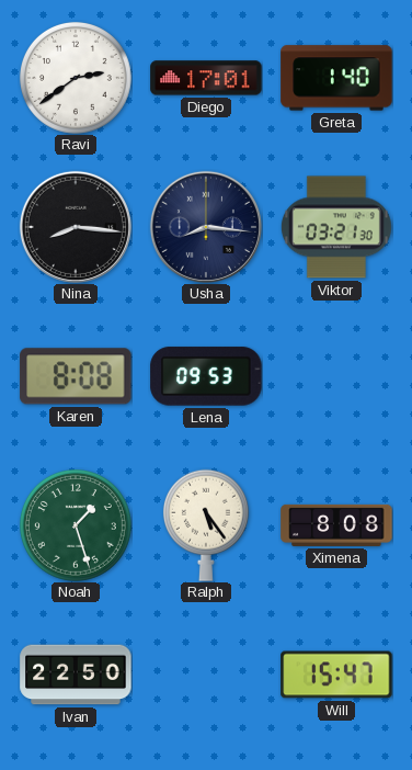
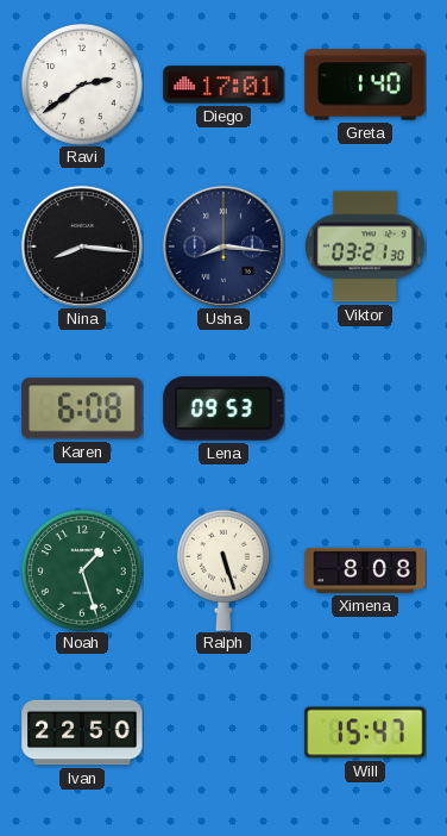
Karen: 8:08 -> 6:08 (82, 408)
Ralph: 5:24 -> 5:27 (223, 570)
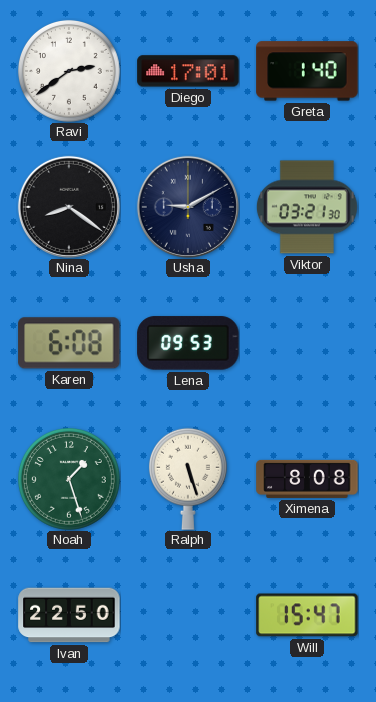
Nina: 8:16 -> 8:21 (69, 207)
Usha: 8:16 -> 9:10 (188, 207)
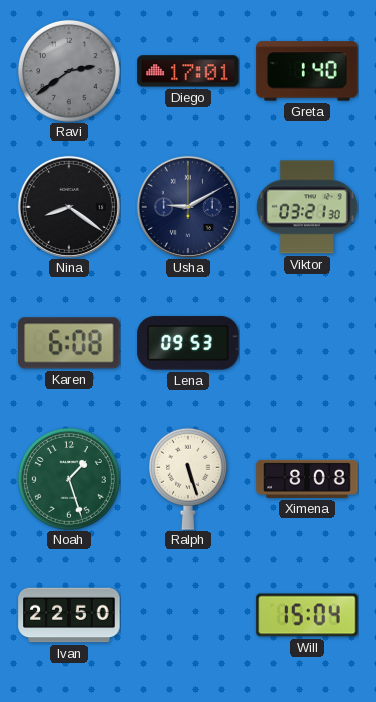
Ravi dial: white -> grey (69, 71)
Will: 15:47 -> 15:04 (307, 615)
